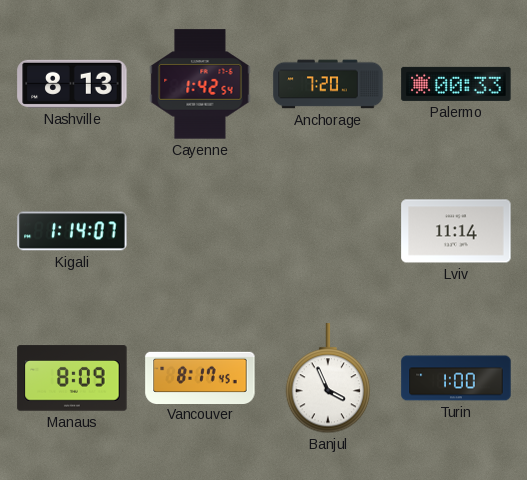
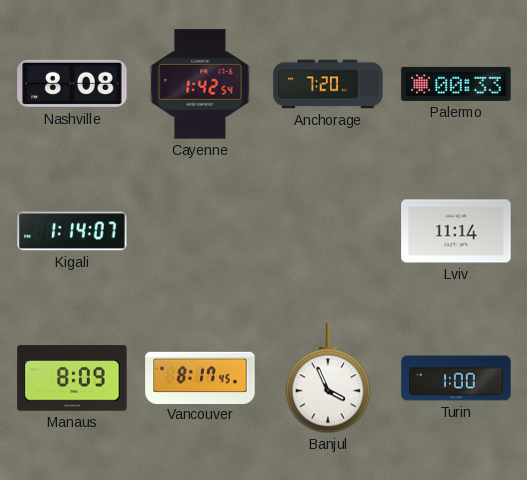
Nashville: 8:13 -> 8:08 (72, 84)
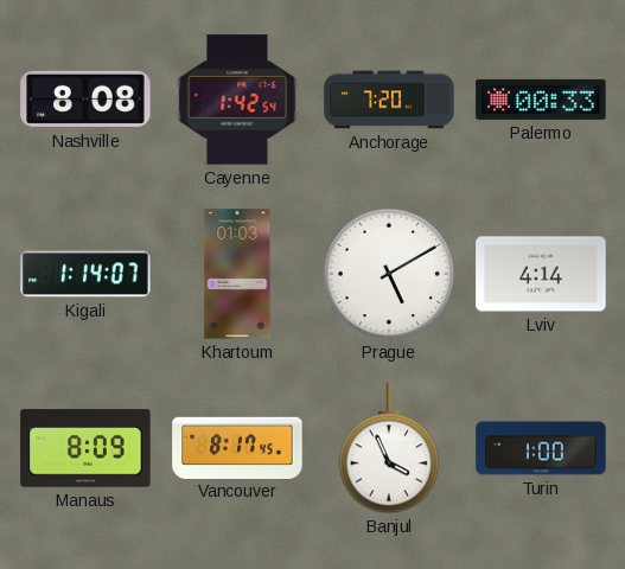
Khartoum: none -> 01:03 (237, 274)
Prague: none -> 5:10 (389, 274)
Lviv: 11:14 -> 4:14 (541, 274)
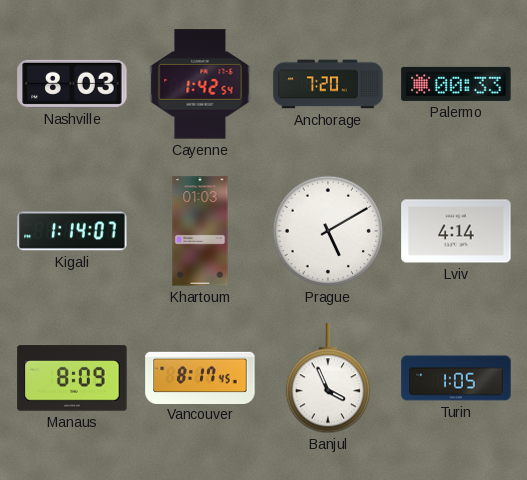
Nashville: 8:08 -> 8:03 (72, 84)
Turin: 1:00 -> 1:05 (456, 378)
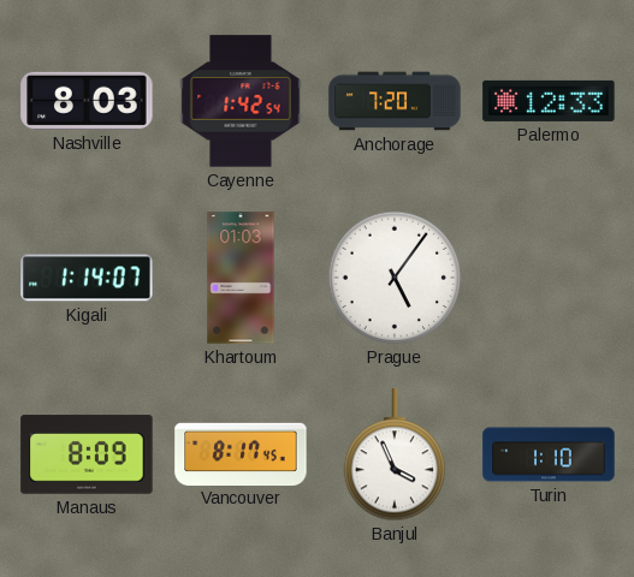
Palermo: 00:33 -> 12:33 (549, 101)
Prague: 5:10 -> 5:06 (395, 278)
Lviv: 4:14 -> none (456, 231)
Turin: 1:05 -> 1:10 (549, 454)
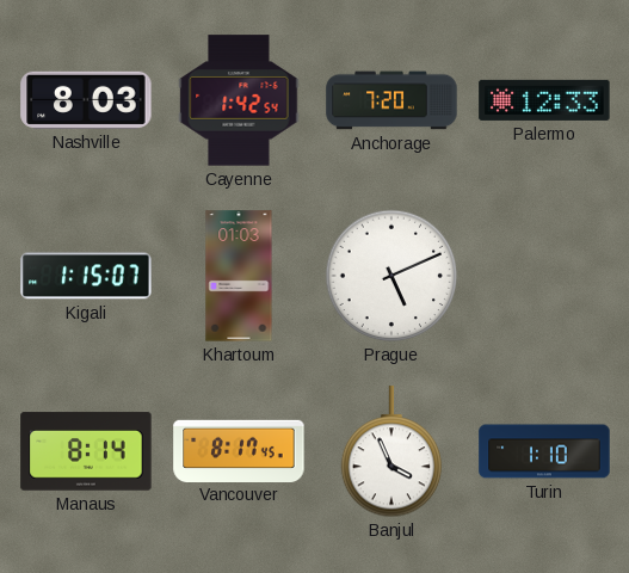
Kigali: 1:14 -> 1:15 (86, 276)
Prague: 5:06 -> 5:11 (391, 276)
Manaus: 8:09 -> 8:14 (86, 451)
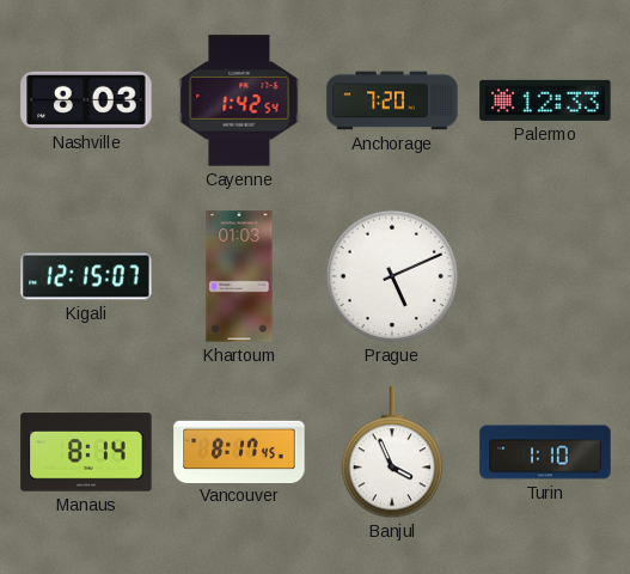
Kigali: 1:15 -> 12:15 (86, 276)
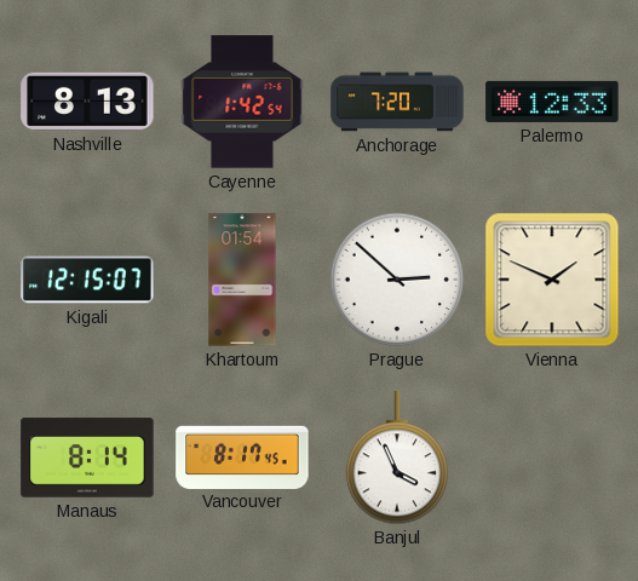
Nashville: 8:03 -> 8:13 (87, 102)
Khartoum: 01:03 -> 01:54 (242, 280)
Prague: 5:11 -> 2:52 (397, 280)
Vienna: none -> 1:49 (552, 280)
Turin: 1:10 -> none (545, 452)
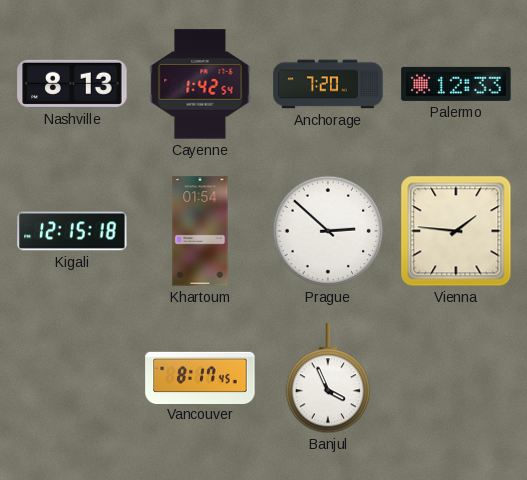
Kigali: 12:15:07 -> 12:15:18 (72, 231)
Vienna: 1:49 -> 1:46 (456, 231)
Manaus: 8:14 -> none (87, 458)
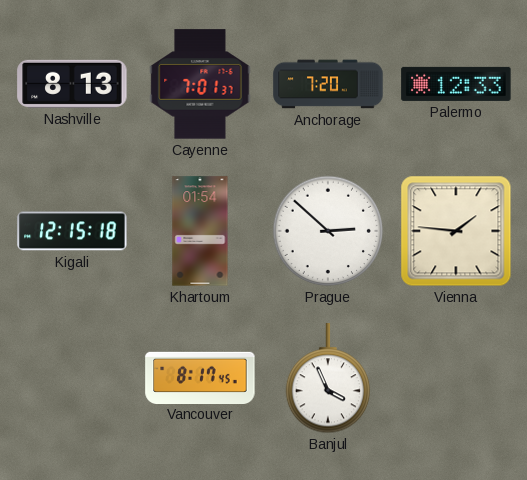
Cayenne: 1:42 -> 7:01 (200, 84)
